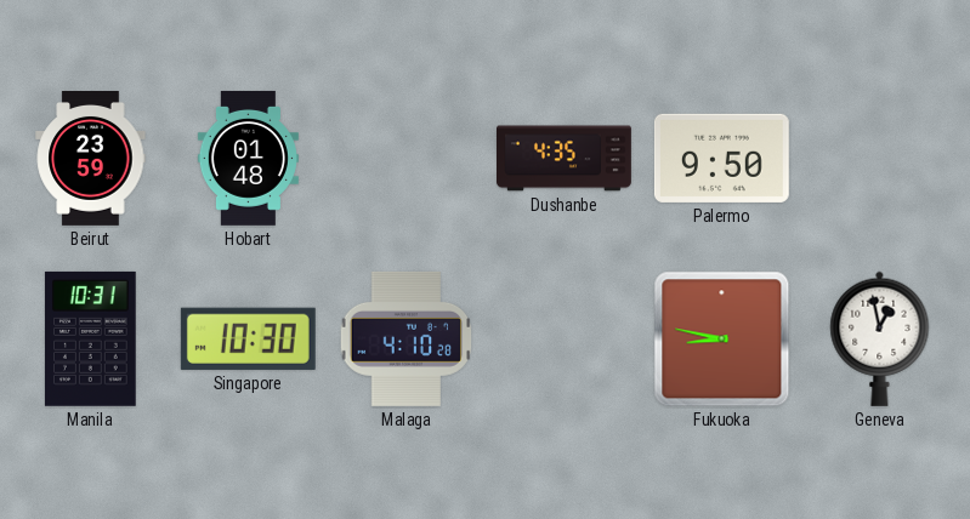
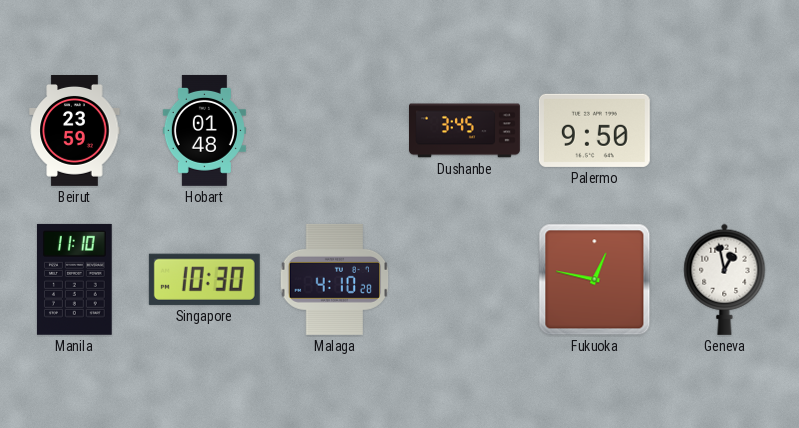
Dushanbe: 4:35 -> 3:45 (465, 131)
Manila: 10:31 -> 11:10 (75, 279)
Fukuoka: 8:47 -> 12:47 (595, 280)
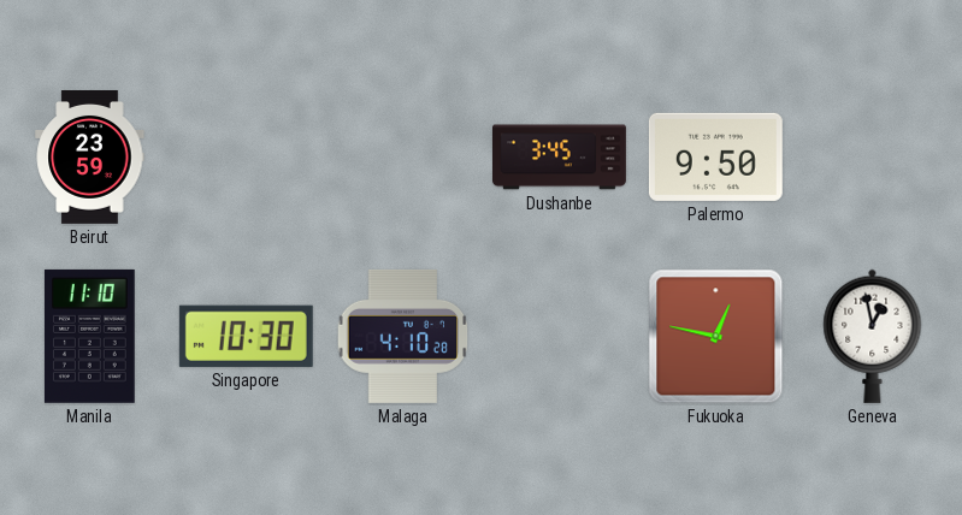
Hobart: 01:48 -> none (204, 130)
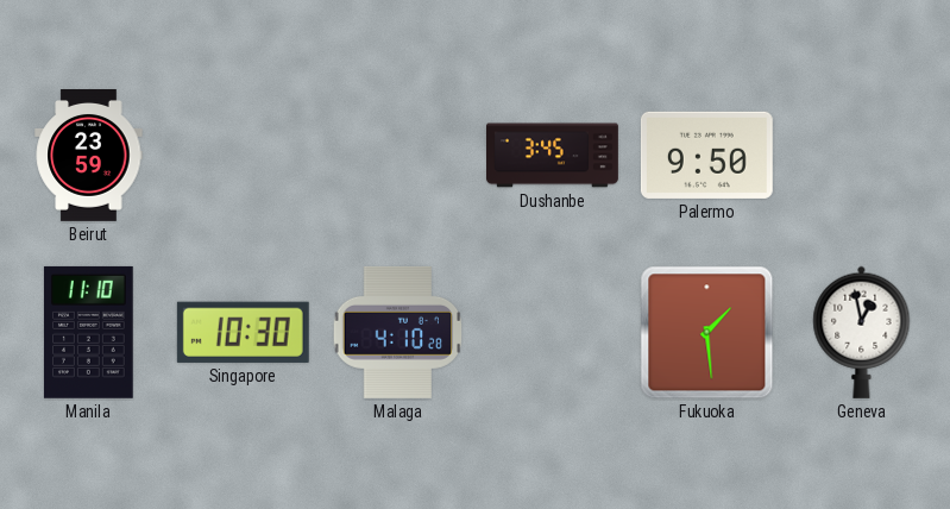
Fukuoka: 12:47 -> 1:29 (707, 333)
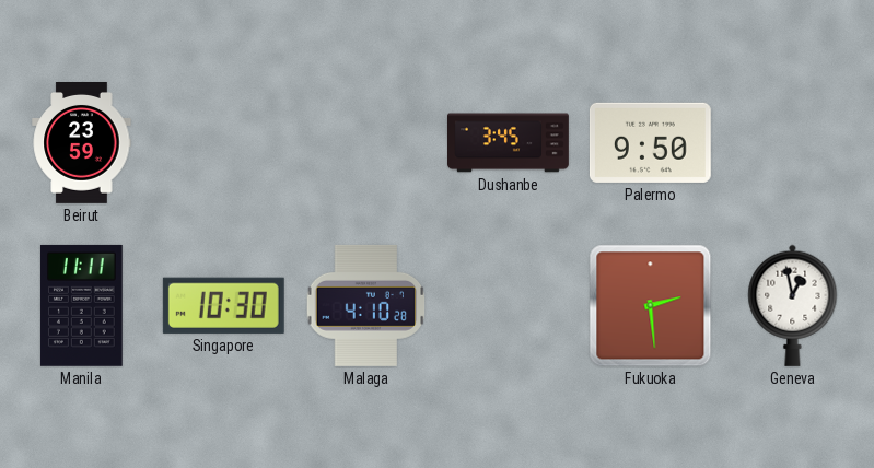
Manila: 11:10 -> 11:11 (82, 305)
Fukuoka: 1:29 -> 2:29 (651, 306)
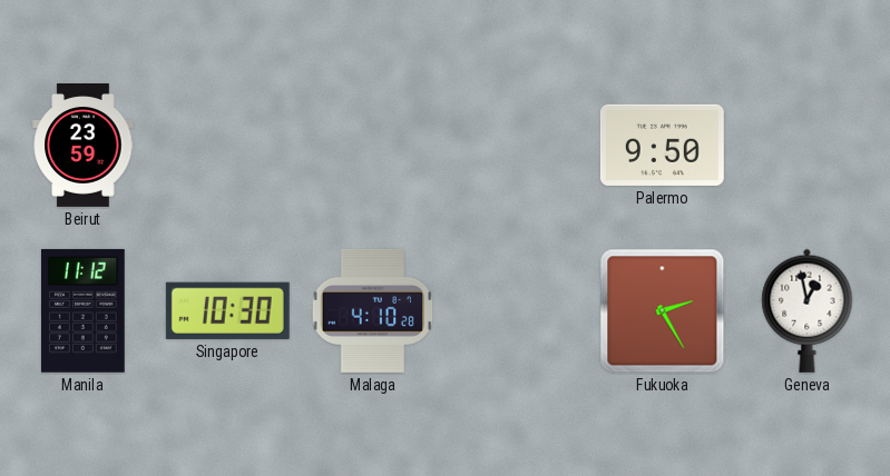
Dushanbe: 3:45 -> none (509, 143)
Manila: 11:11 -> 11:12 (84, 310)
Fukuoka: 2:29 -> 2:25 (663, 311)
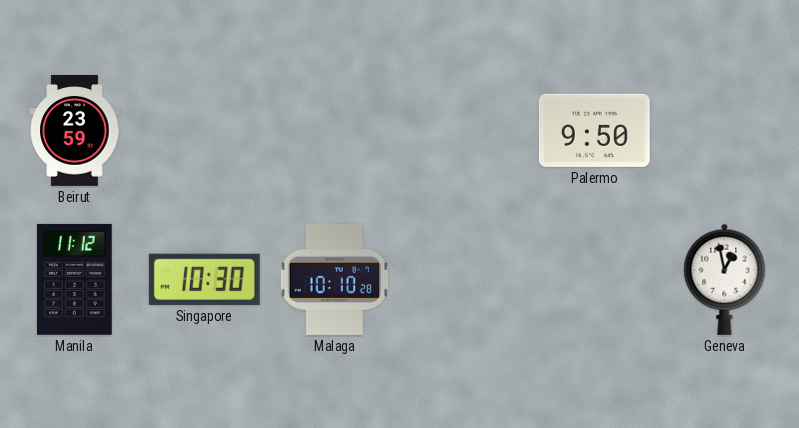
Malaga: 4:10 -> 10:10 (335, 279)
Fukuoka: 2:25 -> none (663, 311)
